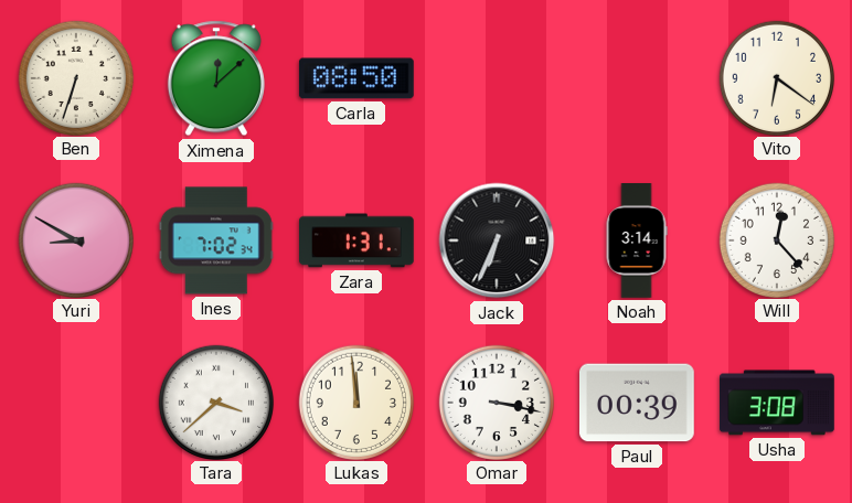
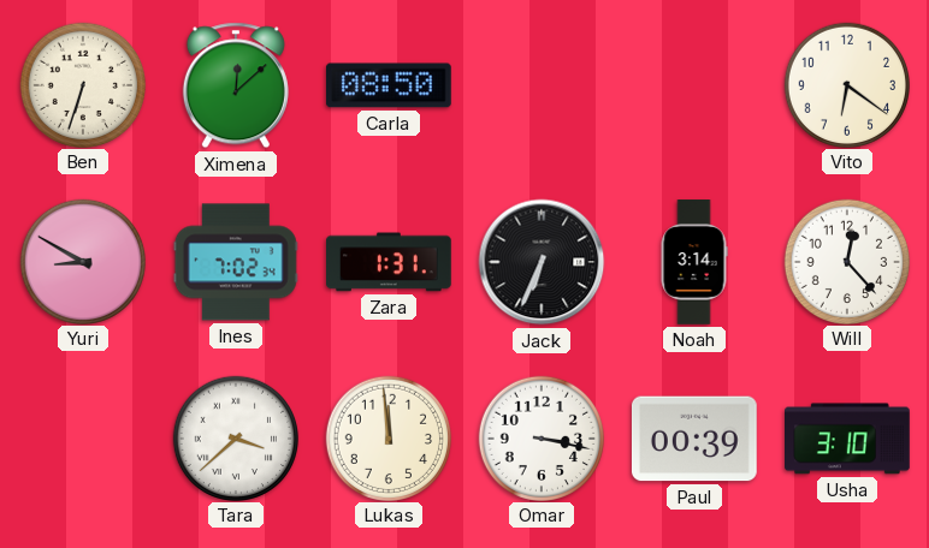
Usha: 3:08 -> 3:10 (848, 439)
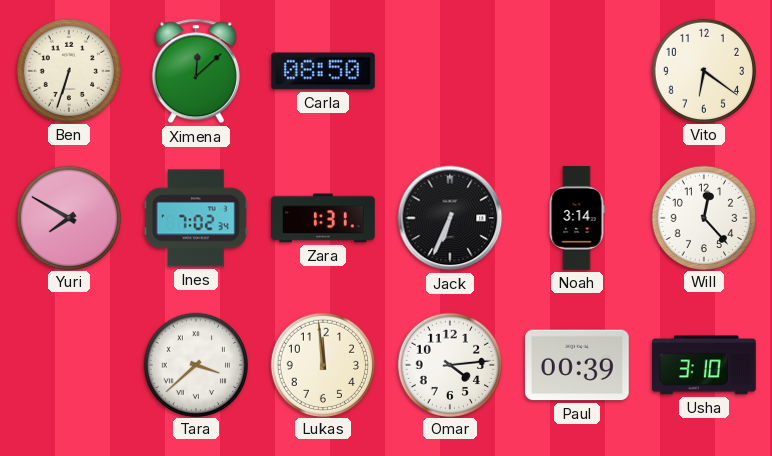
Yuri: 8:50 -> 7:50 (68, 217)
Omar: 3:17 -> 4:14 (449, 364)
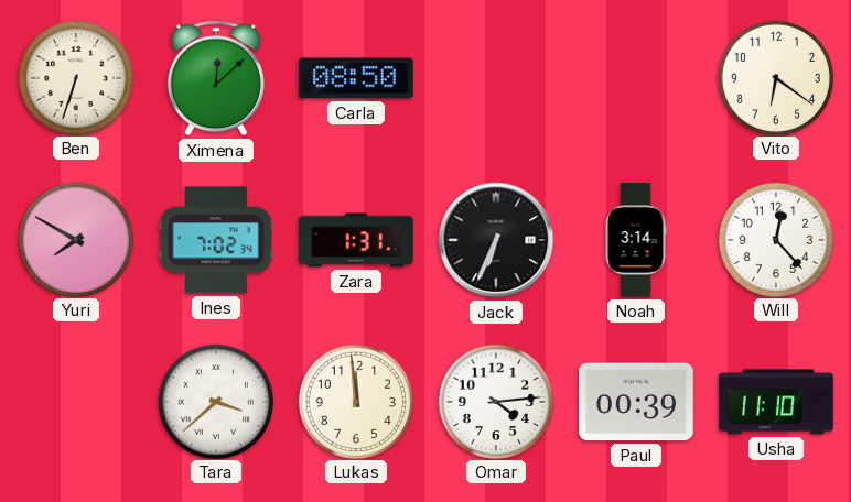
Usha: 3:10 -> 11:10 (777, 402)
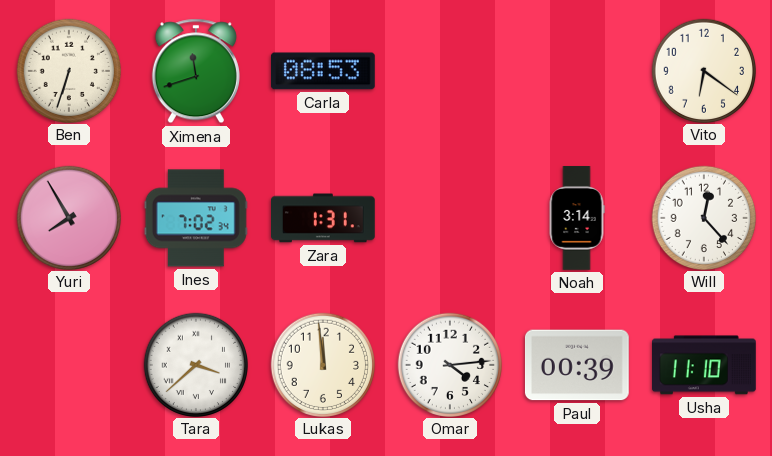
Ximena: 12:08 -> 11:42 (196, 71)
Carla: 08:50 -> 08:53 (323, 71)
Yuri: 7:50 -> 7:55 (68, 217)
Jack: 6:34 -> none (496, 240)
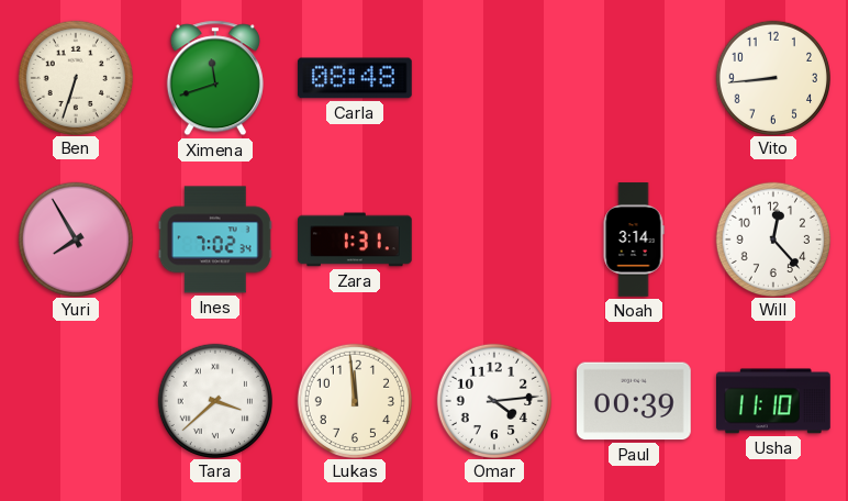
Carla: 08:53 -> 08:48 (355, 78)
Vito: 6:21 -> 8:44 (772, 77)
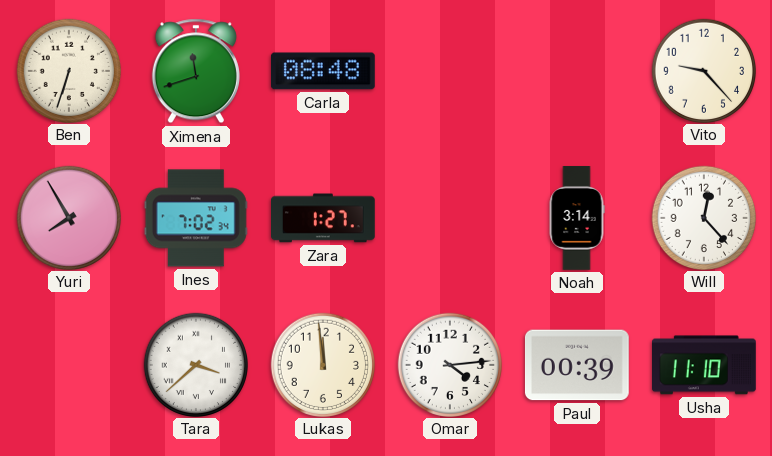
Vito: 8:44 -> 9:23 (703, 70)
Zara: 1:31 -> 1:27 (324, 218)
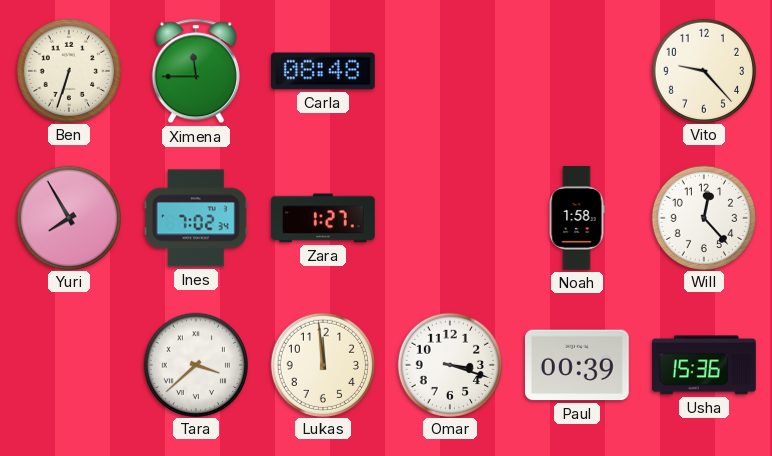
Ximena: 11:42 -> 11:45 (196, 71)
Noah: 3:14 -> 1:58 (577, 218)
Omar: 4:14 -> 3:18 (449, 364)
Usha: 11:10 -> 15:36 (705, 365)
